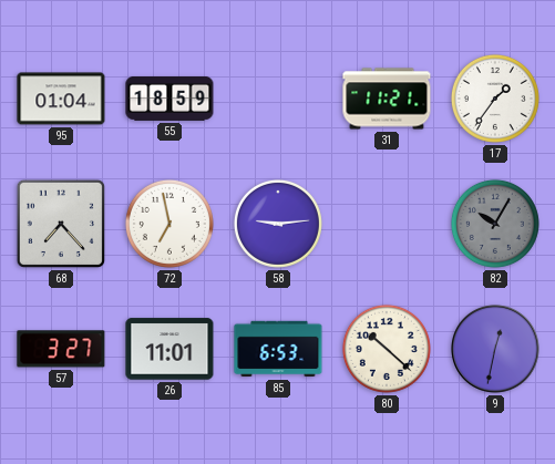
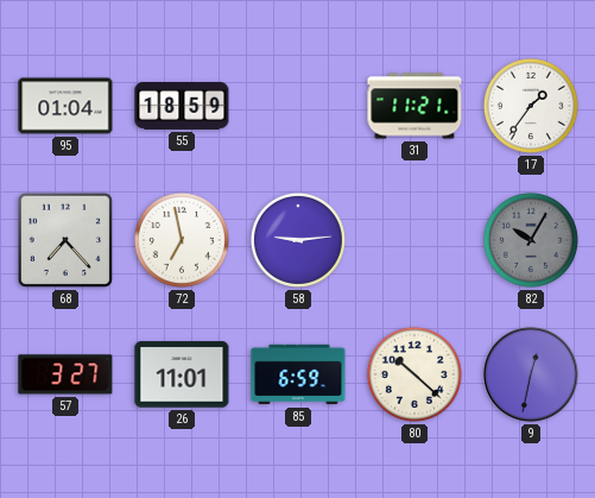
85: 6:53 -> 6:59 (298, 374)
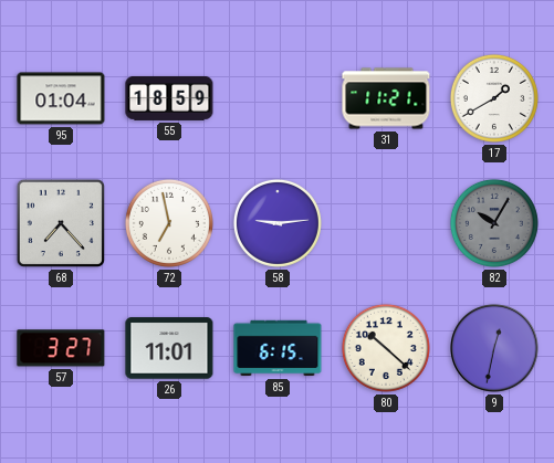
17: 1:36 -> 1:40 (494, 98)
85: 6:59 -> 6:15 (278, 348)
